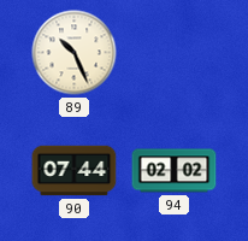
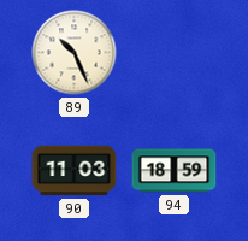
90: 07:44 -> 11:03 (75, 171)
94: 02:02 -> 18:59 (175, 171)
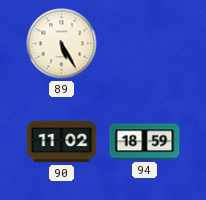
89: 10:26 -> 5:25 (62, 44)
90: 11:03 -> 11:02 (62, 142)
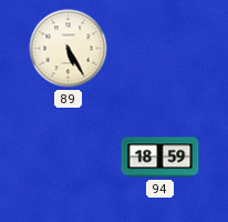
90: 11:02 -> none (62, 142)
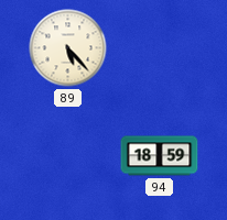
89: 5:25 -> 5:23 (68, 48)
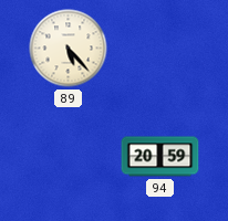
94: 18:59 -> 20:59 (160, 157)
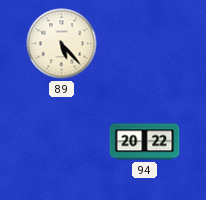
94: 20:59 -> 20:22 (145, 142)
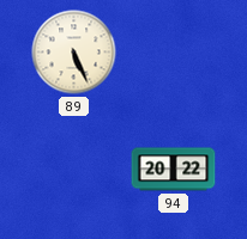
89: 5:23 -> 5:26 (74, 53)
